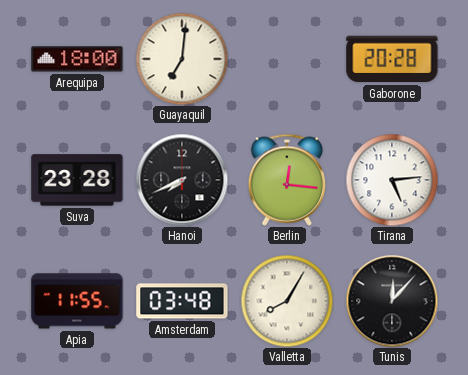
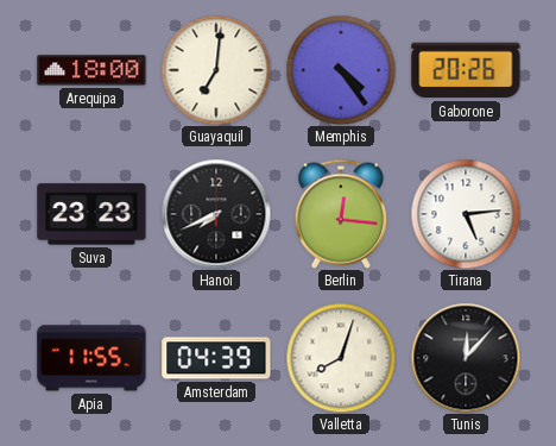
Memphis: none -> 4:24 (341, 70)
Gaborone: 20:28 -> 20:26 (466, 70)
Suva: 23:28 -> 23:23 (91, 214)
Amsterdam: 03:48 -> 04:39 (216, 358)
Valletta: 8:05 -> 8:03 (341, 358)
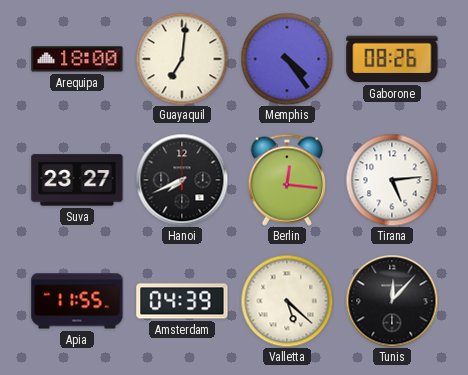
Gaborone: 20:26 -> 08:26 (392, 59)
Suva: 23:23 -> 23:27 (77, 180)
Valletta: 8:03 -> 5:22 (287, 301)
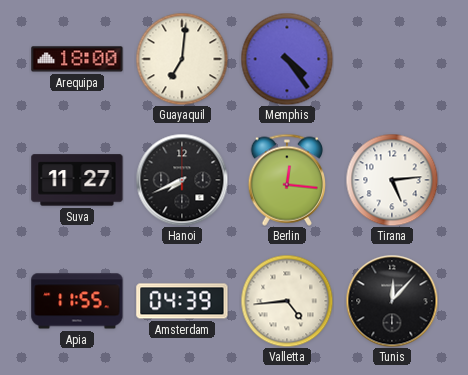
Gaborone: 08:26 -> none (392, 59)
Suva: 23:27 -> 11:27 (77, 180)
Valletta: 5:22 -> 4:44 (287, 301)
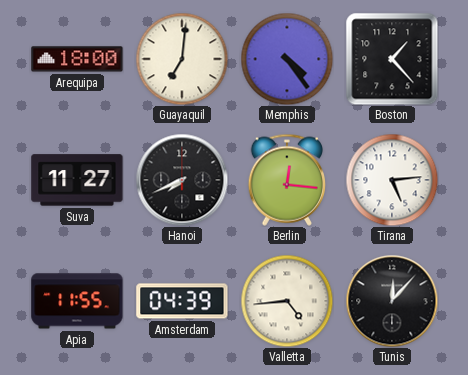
Boston: none -> 1:23 (392, 59)
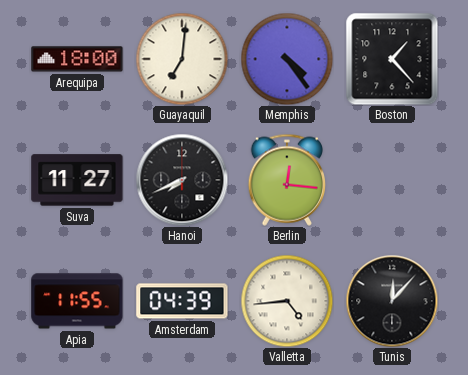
Tirana: 5:14 -> none (392, 180)
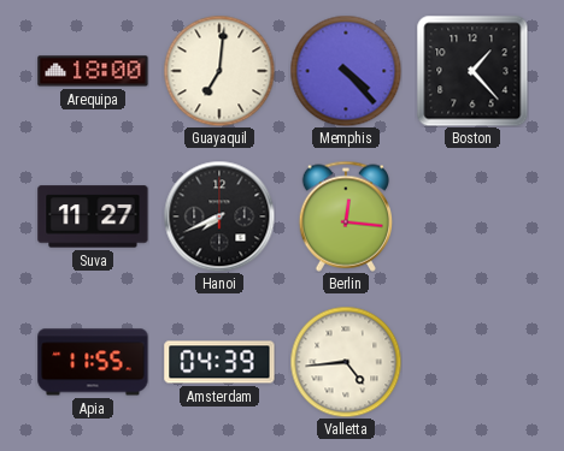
Memphis: 4:24 -> 4:23 (346, 71)
Tunis: 12:07 -> none (392, 301)
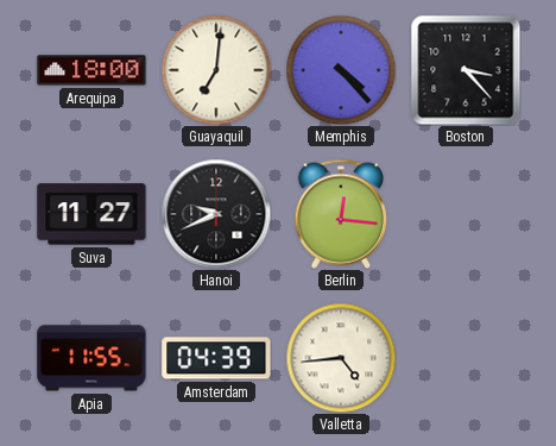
Boston: 1:23 -> 3:23 (466, 70)
Hanoi: 7:41 -> 9:41 (216, 214)
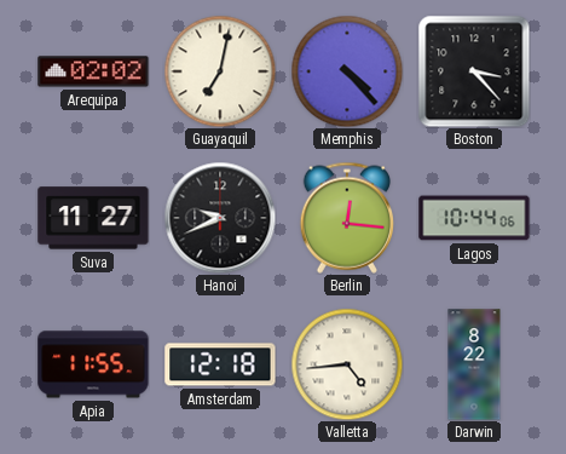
Arequipa: 18:00 -> 02:02 (93, 71)
Guayaquil: 7:01 -> 7:02 (220, 71)
Lagos: none -> 10:44 (474, 218)
Amsterdam: 04:39 -> 12:18 (220, 364)
Darwin: none -> 8:22 (474, 364)
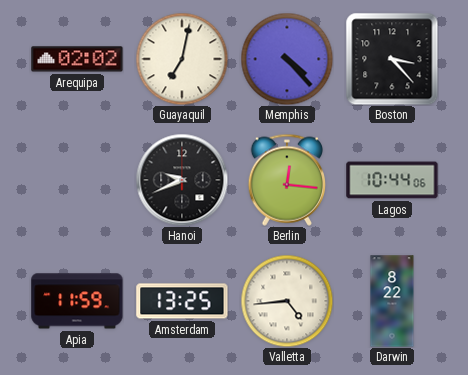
Suva: 11:27 -> none (93, 218)
Apia: 11:55 -> 11:59 (77, 301)
Amsterdam: 12:18 -> 13:25 (182, 301)
